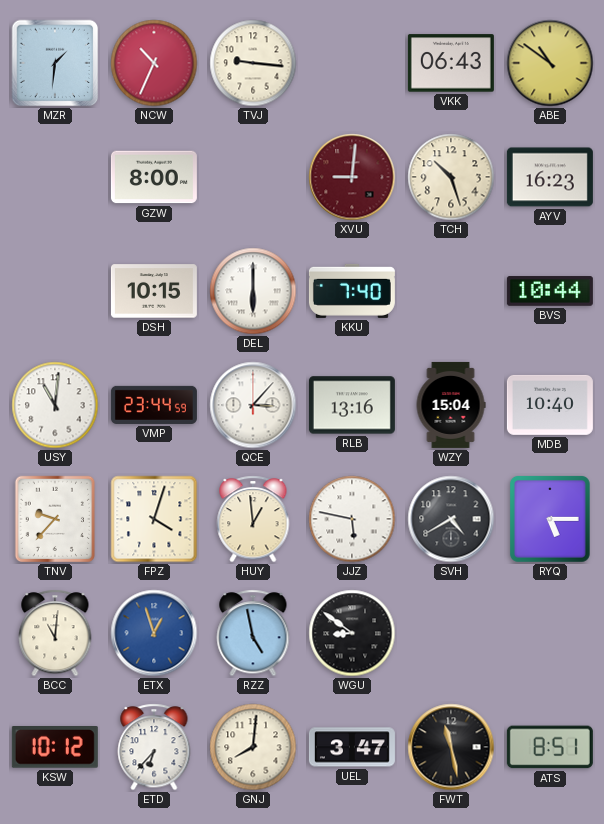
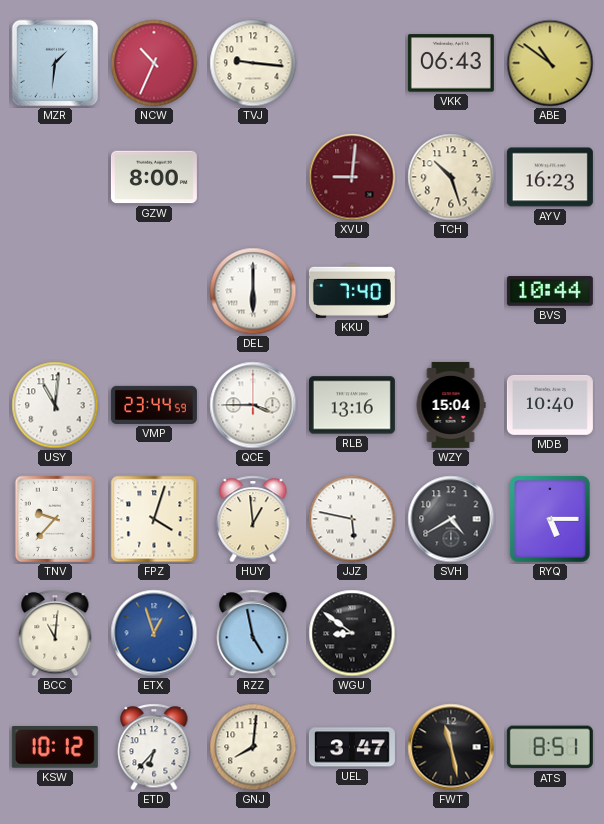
DSH: 10:15 -> none (154, 291)
QCE: 3:07 -> 3:45 (253, 405)
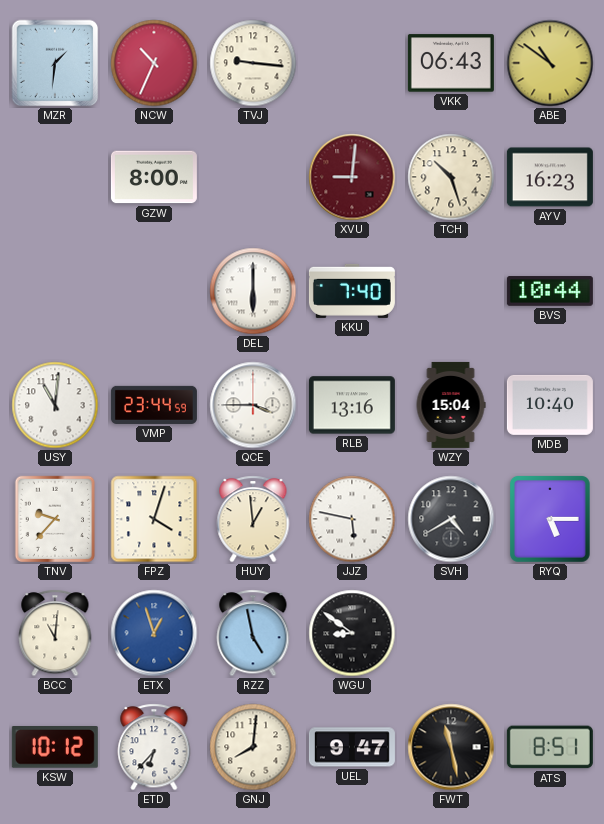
UEL: 3:47 -> 9:47 (352, 747)
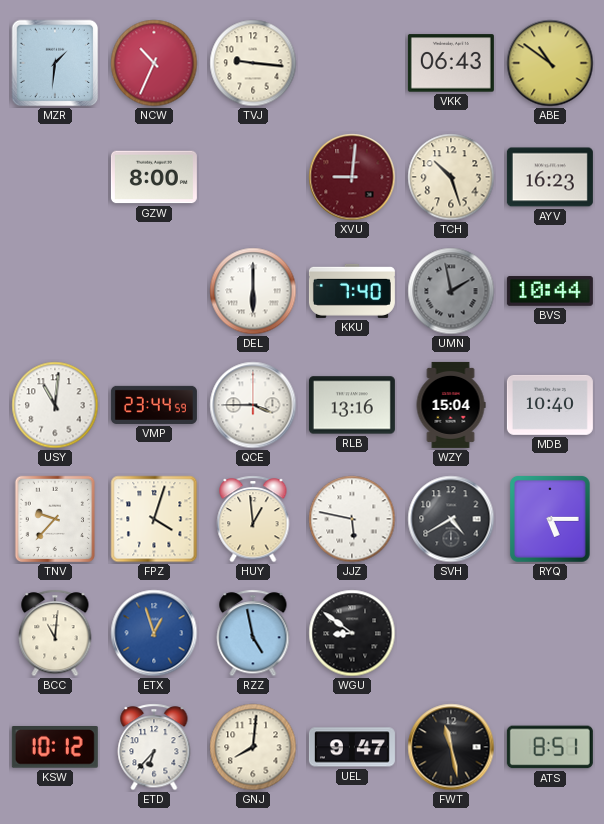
UMN: none -> 1:58 (451, 291)
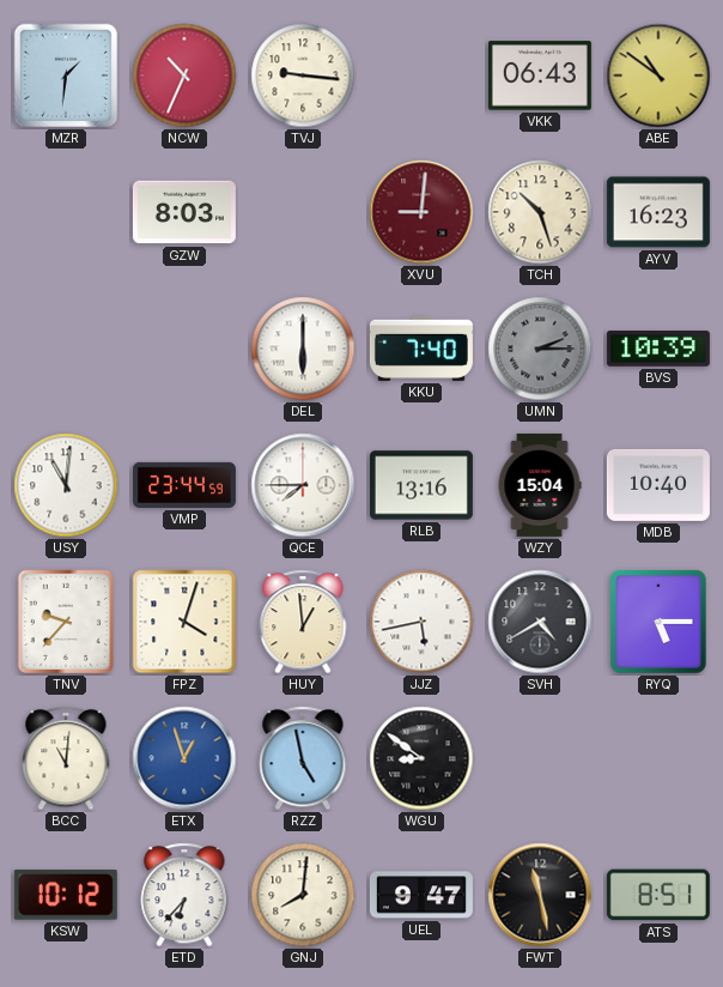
GZW: 8:00 -> 8:03 (184, 212)
UMN: 1:58 -> 2:15 (540, 349)
BVS: 10:44 -> 10:39 (658, 349)
QCE: 3:45 -> 7:45 (303, 485)
JJZ: 5:47 -> 5:43 (421, 622)
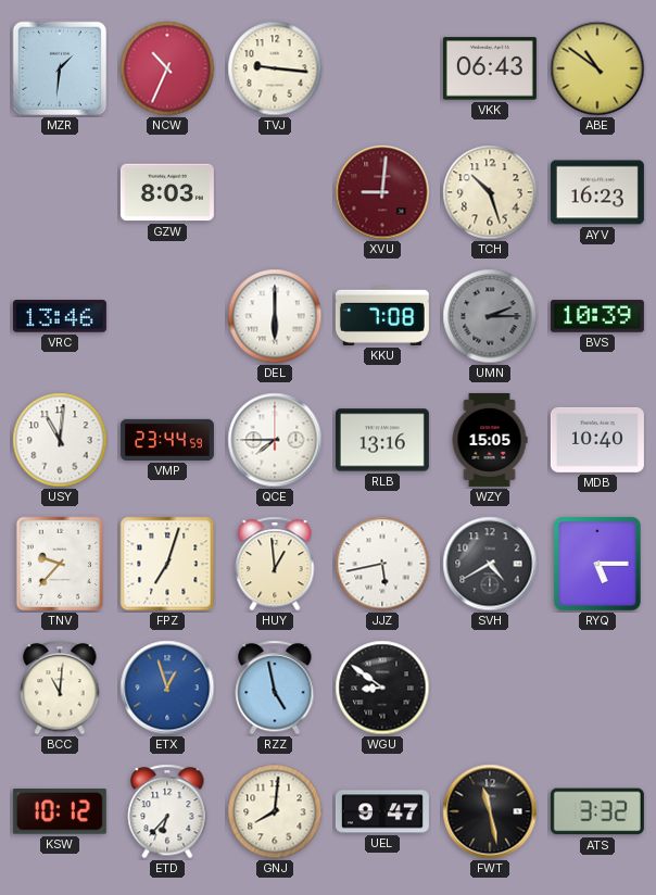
VRC: none -> 13:46 (60, 316)
KKU: 7:40 -> 7:08 (382, 316)
WZY: 15:04 -> 15:05 (490, 440)
FPZ: 4:03 -> 7:03 (167, 564)
ATS: 8:51 -> 3:32 (597, 811)
